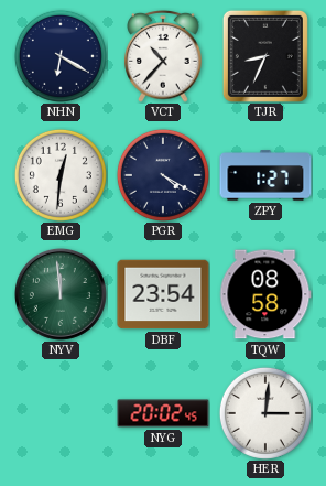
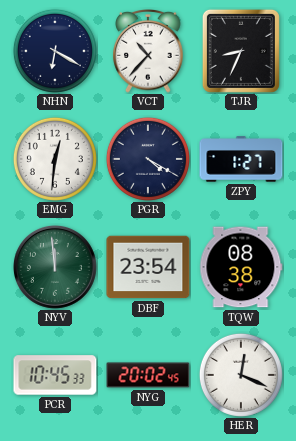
TQW: 08:58 -> 08:38 (241, 267)
PCR: none -> 10:45 (55, 375)
HER: 3:01 -> 12:19 (241, 375)
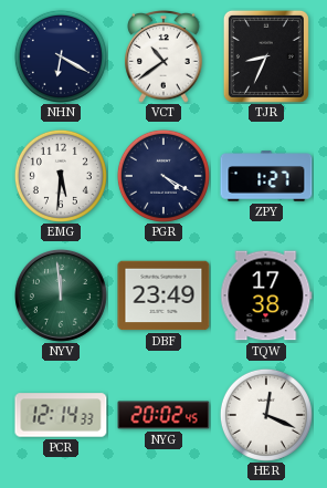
VCT: 10:37 -> 10:39 (163, 58)
EMG: 12:31 -> 5:31 (61, 176)
DBF: 23:54 -> 23:49 (163, 295)
TQW: 08:38 -> 17:38 (266, 295)
PCR: 10:45 -> 12:14 (61, 415)
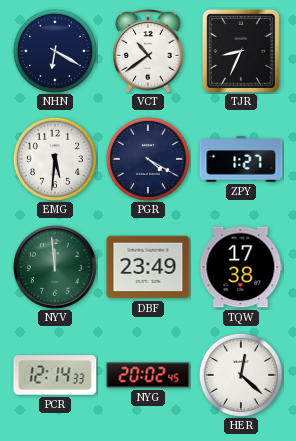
HER: 12:19 -> 12:22 (241, 375)
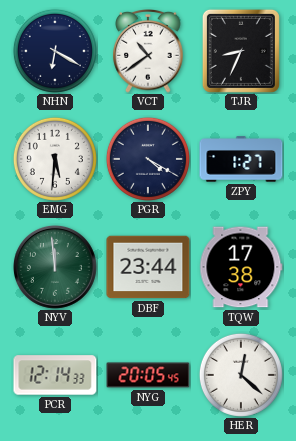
DBF: 23:49 -> 23:44 (148, 267)
NYG: 20:02 -> 20:05 (148, 375)
